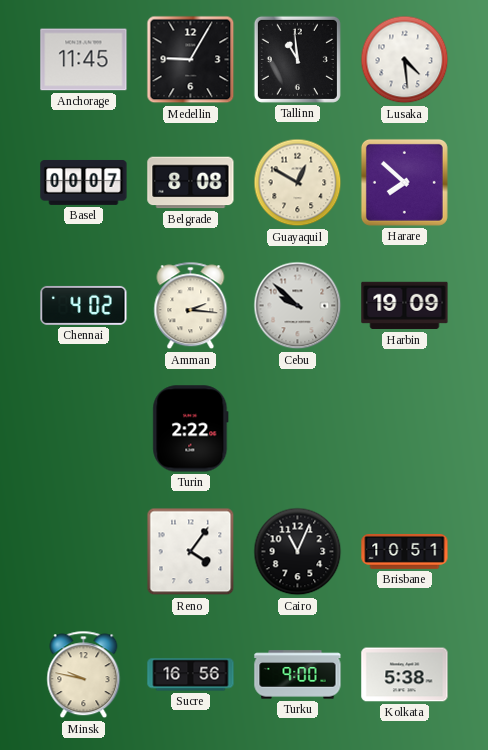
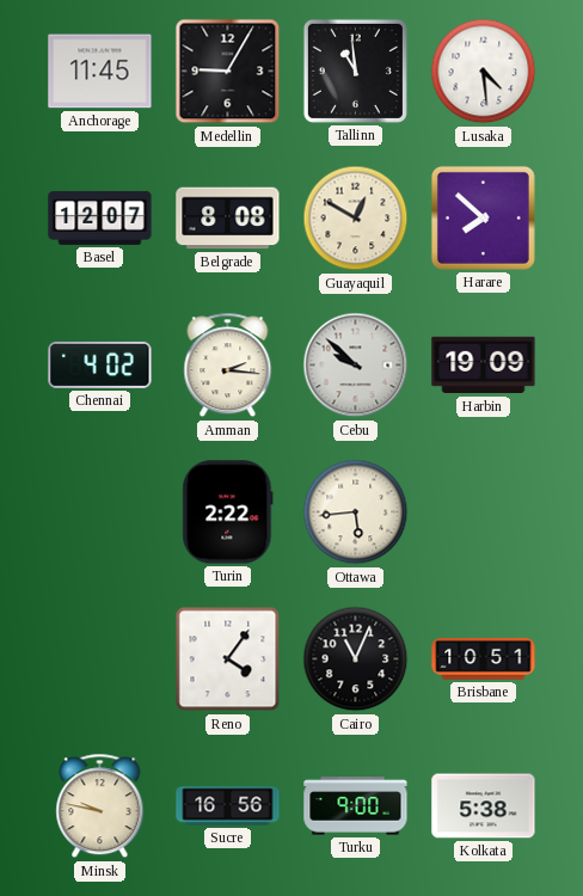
Basel: 00:07 -> 12:07 (100, 217)
Ottawa: none -> 5:44 (356, 513)
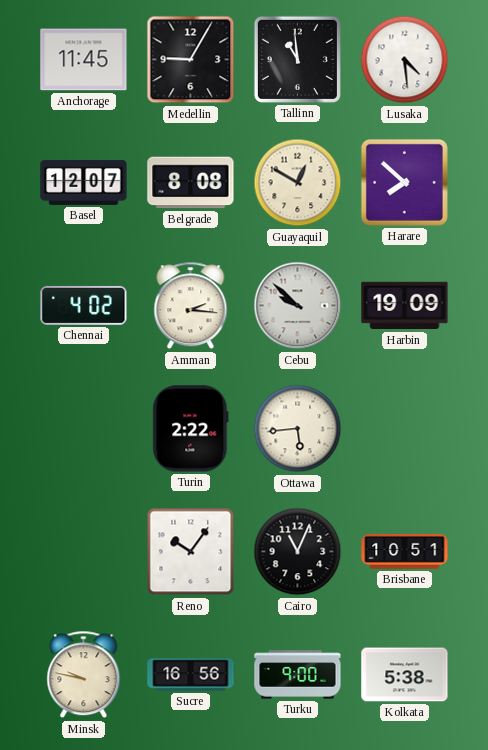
Reno: 4:06 -> 10:06 (191, 552)
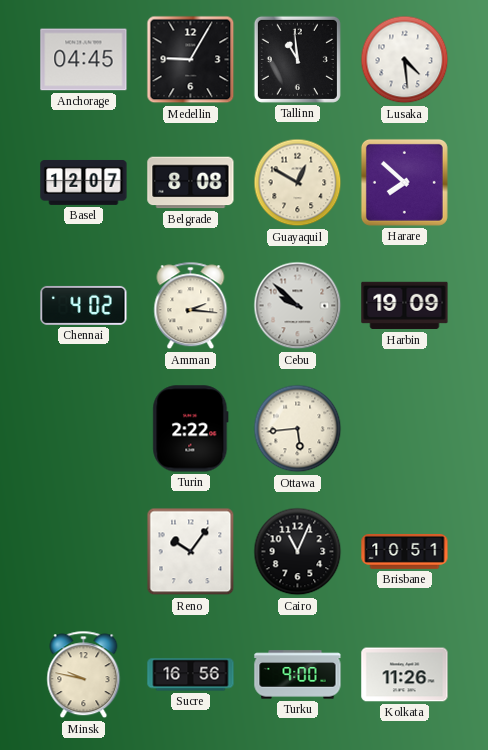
Anchorage: 11:45 -> 04:45 (84, 60)
Kolkata: 5:38 -> 11:26 (405, 675)
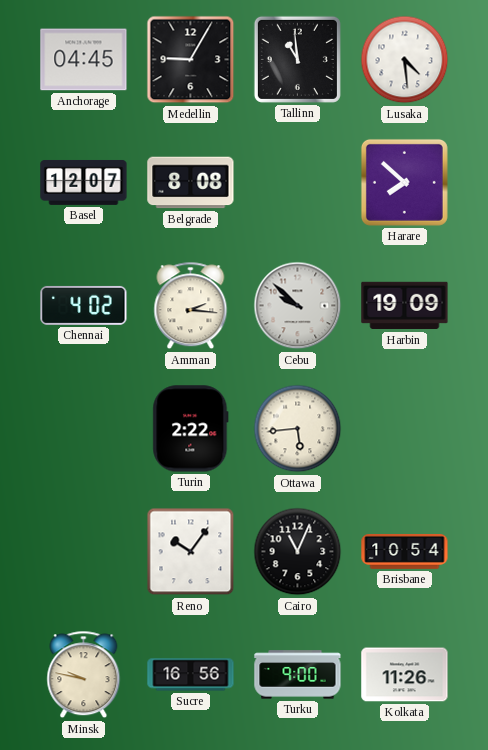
Guayaquil: 12:50 -> none (298, 183)
Brisbane: 10:51 -> 10:54 (405, 551)
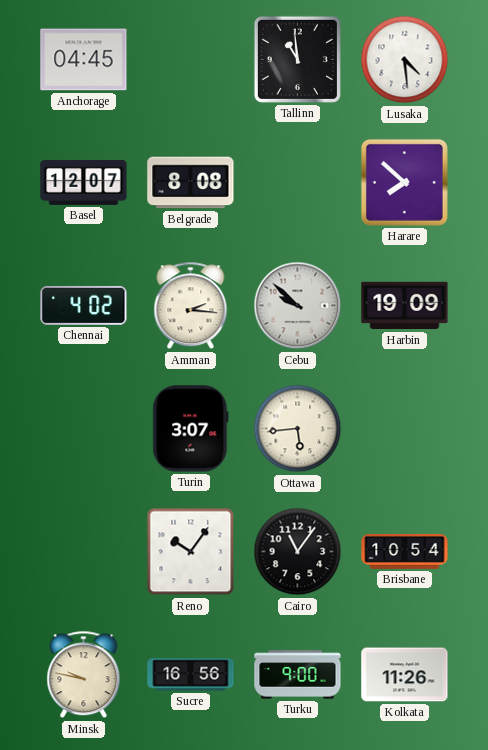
Medellin: 9:05 -> none (191, 60)
Turin: 2:22 -> 3:07 (191, 429)
Cairo: 11:04 -> 11:06 (298, 552)
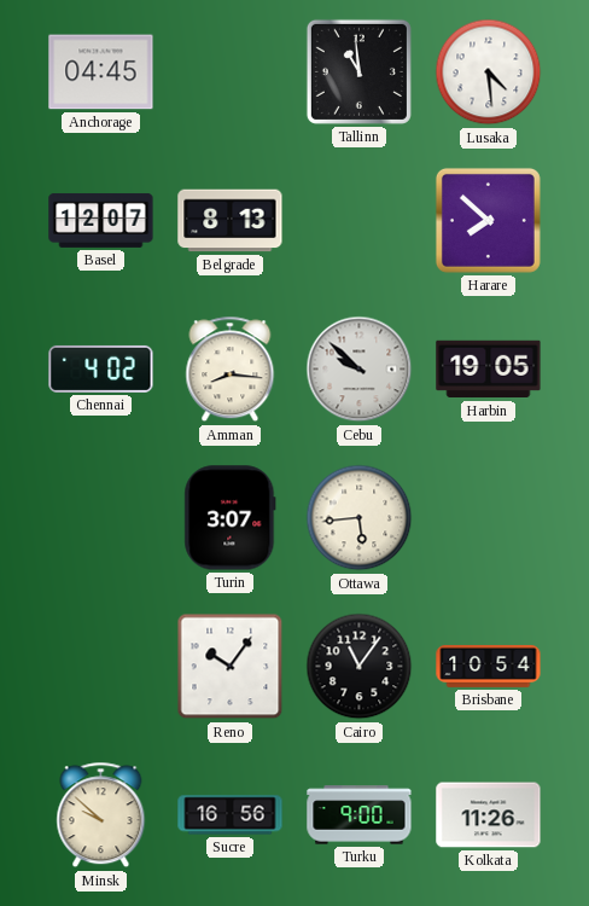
Belgrade: 8:08 -> 8:13 (231, 221)
Amman: 2:16 -> 8:16 (231, 370)
Harbin: 19:09 -> 19:05 (489, 370)
Minsk: 9:47 -> 9:52 (101, 815)
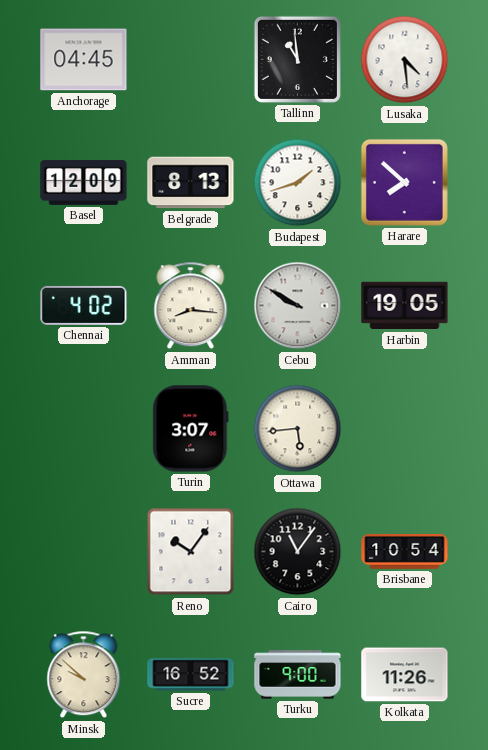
Basel: 12:07 -> 12:09 (84, 182)
Budapest: none -> 1:42 (298, 183)
Cebu: 9:52 -> 9:50 (298, 306)
Sucre: 16:56 -> 16:52 (191, 675)
